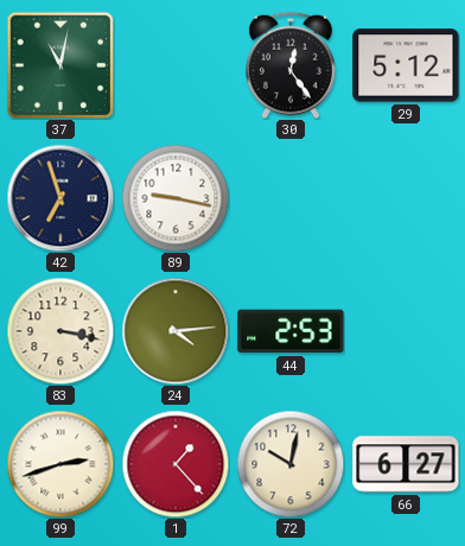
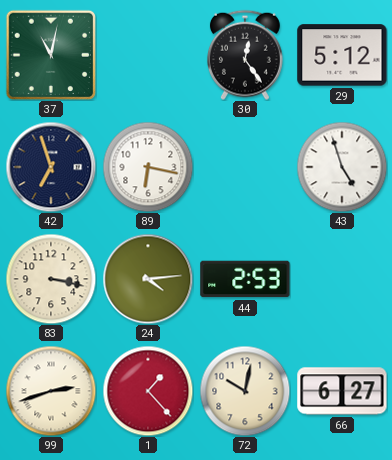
89: 9:17 -> 6:17 (148, 167)
43: none -> 4:57 (342, 167)
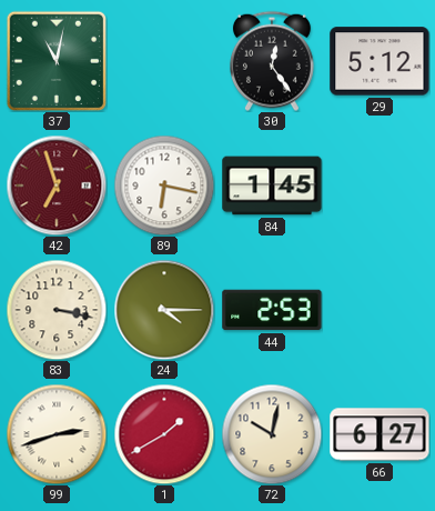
42 dial: navy -> burgundy (57, 186)
84: none -> 1:45 (272, 186)
43: 4:57 -> none (342, 167)
24: 4:14 -> 4:15 (164, 310)
1: 1:23 -> 1:40 (164, 434)
